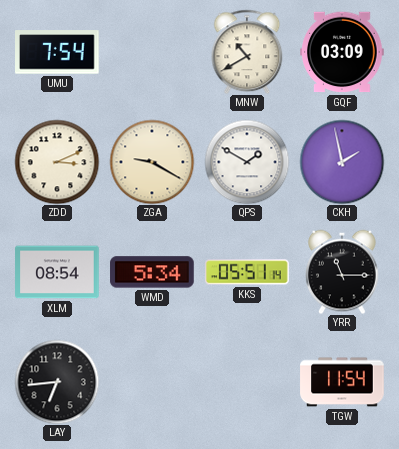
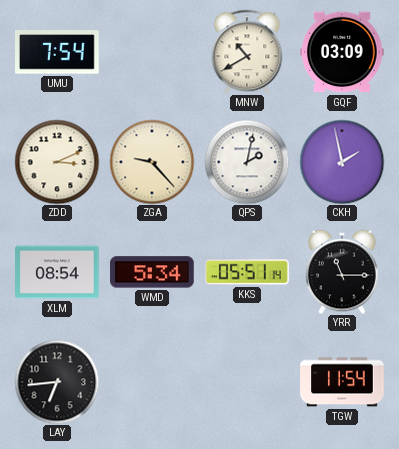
ZGA: 9:20 -> 9:23 (152, 162)
QPS: 1:50 -> 2:02 (247, 162)
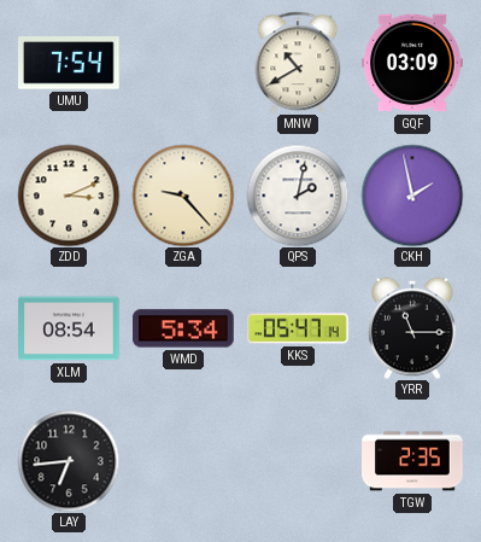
KKS: 05:51 -> 05:47 (298, 328)
TGW: 11:54 -> 2:35 (412, 461)
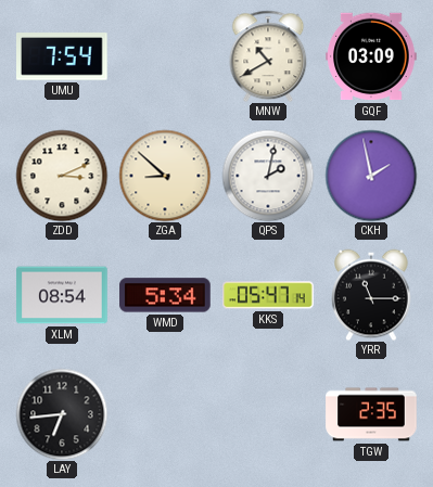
ZGA: 9:23 -> 8:52 (165, 176)
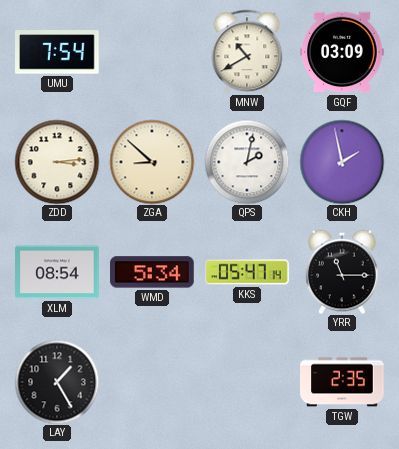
ZDD: 3:11 -> 3:14 (57, 162)
LAY: 6:44 -> 1:25 (57, 382)
